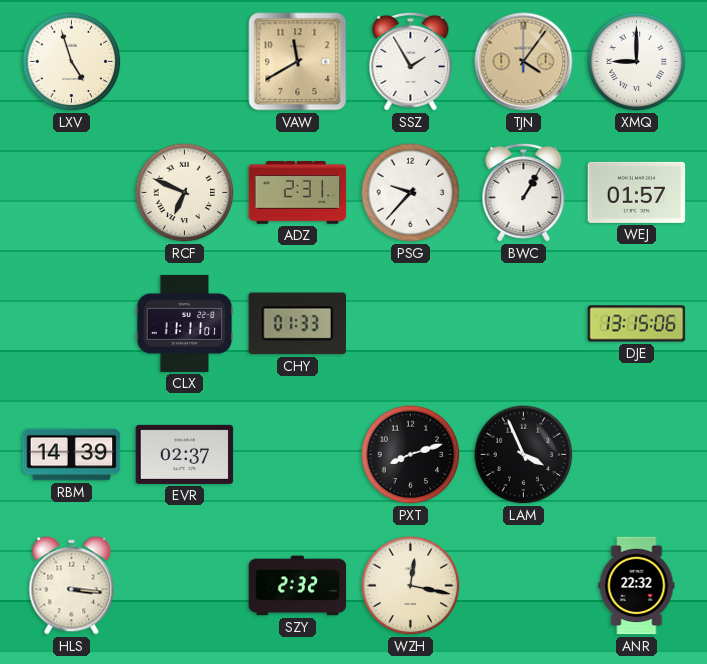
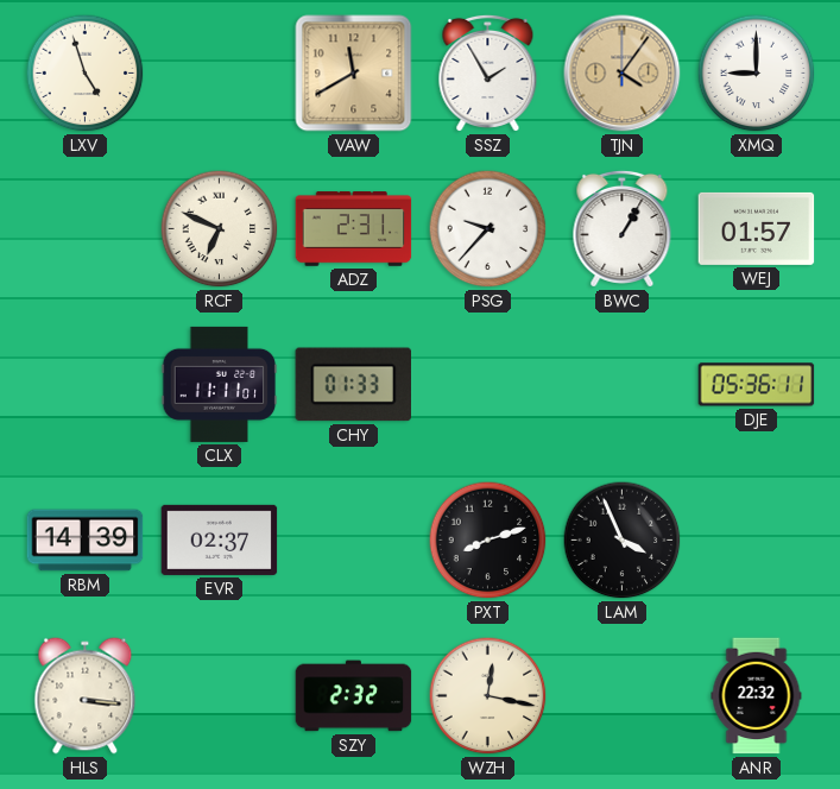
DJE: 13:15 -> 05:36 (757, 385)
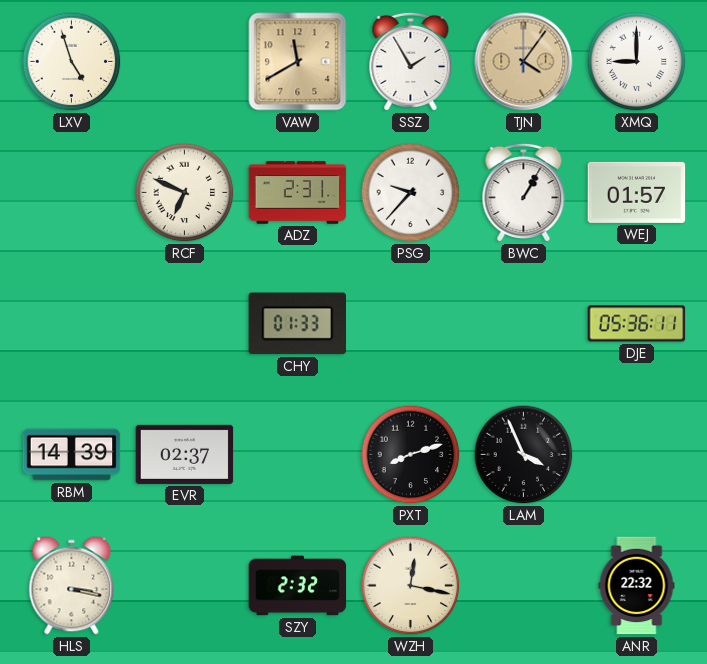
CLX: 11:11 -> none (220, 384)
HLS: 3:16 -> 3:17 (72, 586)
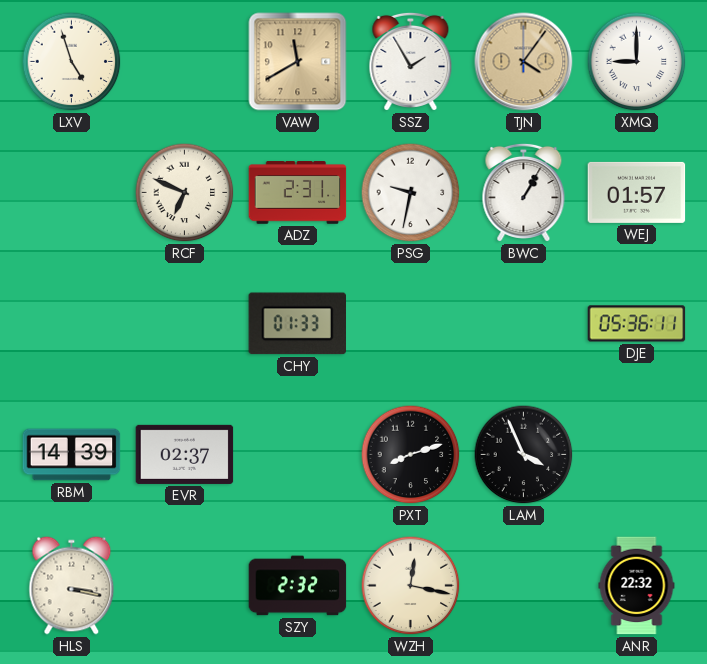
PSG: 9:37 -> 9:32 (411, 193)
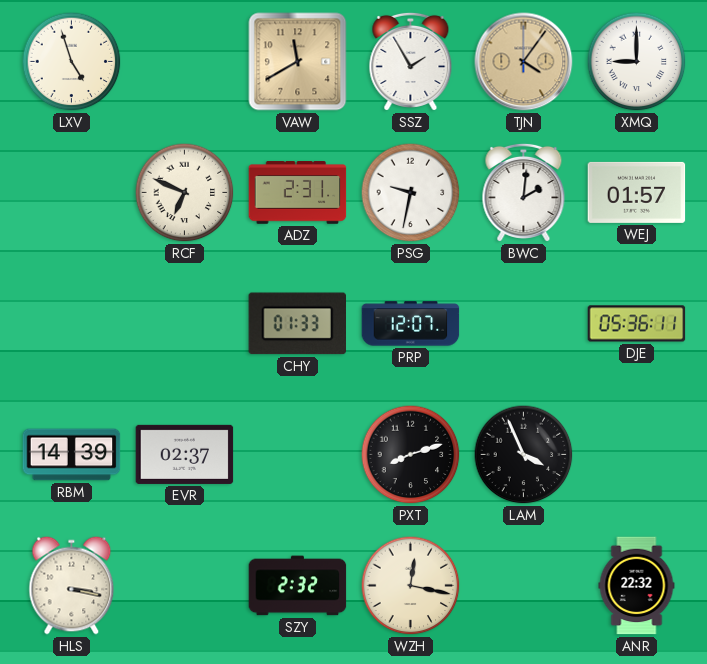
BWC: 1:05 -> 2:01 (524, 192)
PRP: none -> 12:07 (411, 324)
